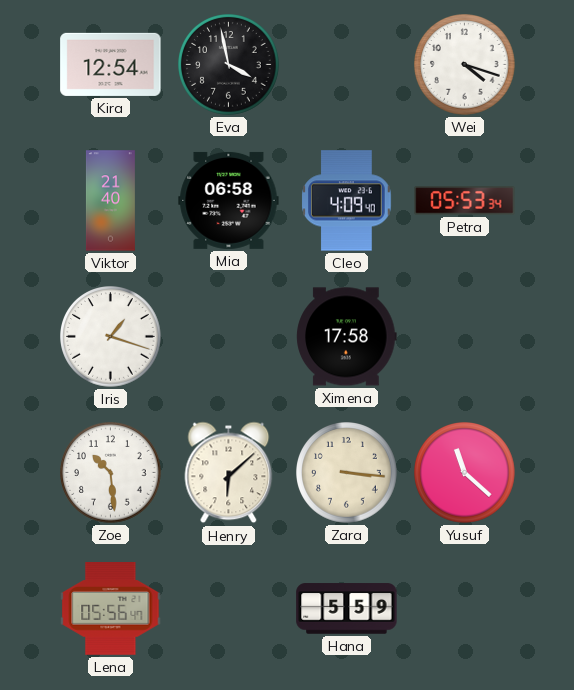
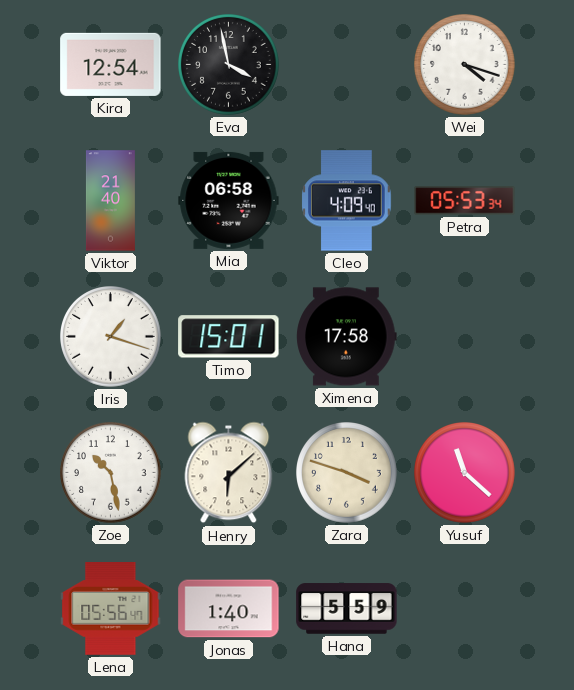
Timo: none -> 15:01 (229, 337)
Zoe: 10:29 -> 10:28 (111, 473)
Zara: 3:16 -> 3:48 (347, 473)
Jonas: none -> 1:40 (229, 609)
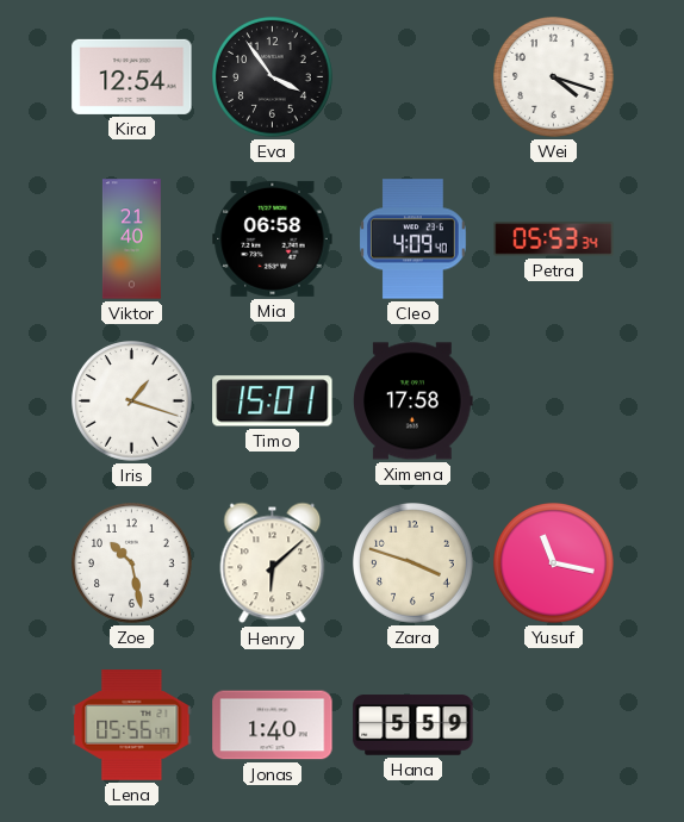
Eva: 3:58 -> 3:54 (273, 77)
Yusuf: 11:22 -> 11:17 (554, 563)
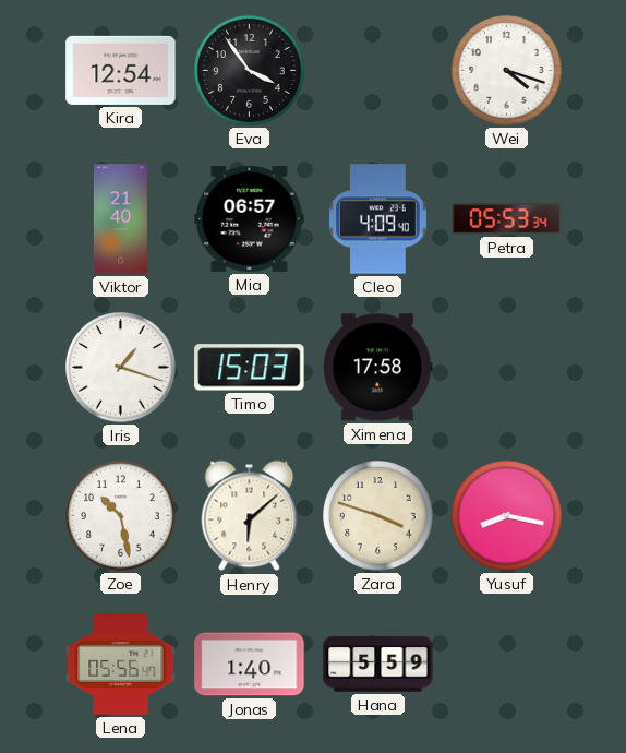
Mia: 06:58 -> 06:57 (250, 218)
Timo: 15:01 -> 15:03 (250, 368)
Yusuf: 11:17 -> 8:17 (507, 516)
